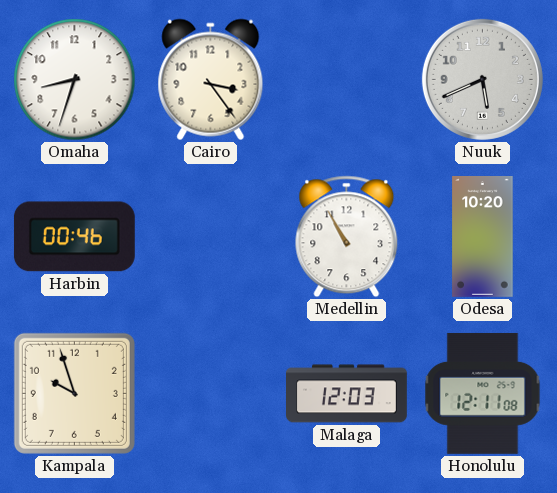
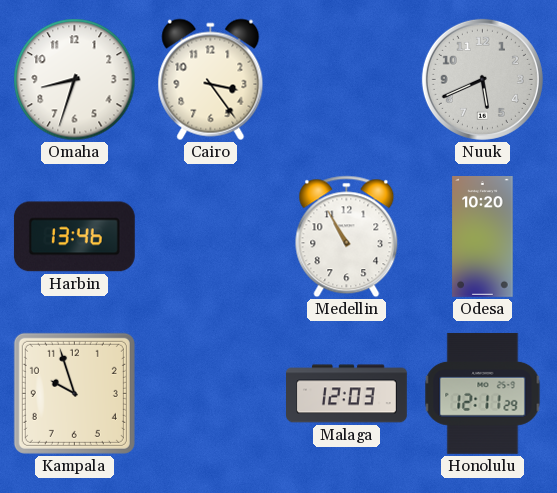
Harbin: 00:46 -> 13:46 (74, 237)
Honolulu: 12:11:08 -> 12:11:29 (483, 393)
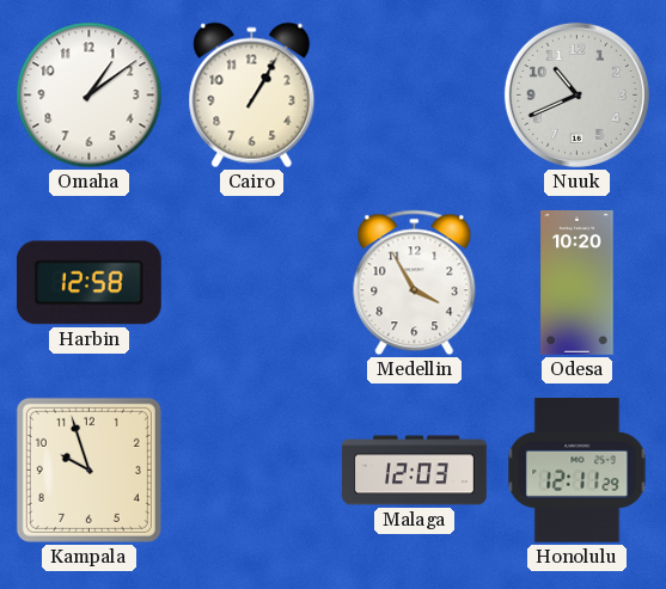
Omaha: 8:33 -> 1:09 (90, 96)
Cairo: 3:24 -> 1:05 (252, 96)
Nuuk: 5:41 -> 10:41 (576, 94)
Harbin: 13:46 -> 12:58 (88, 283)
Medellin: 10:55 -> 3:55 (415, 283)
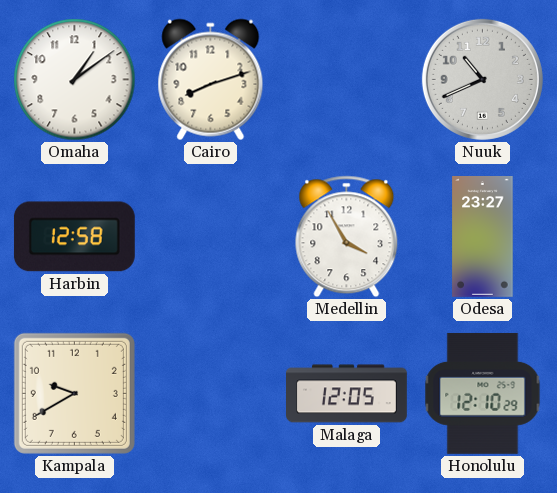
Cairo: 1:05 -> 8:12 (211, 80)
Odesa: 10:20 -> 23:27 (483, 237)
Kampala: 9:57 -> 9:40 (74, 393)
Malaga: 12:03 -> 12:05 (347, 394)
Honolulu: 12:11 -> 12:10 (483, 393)
